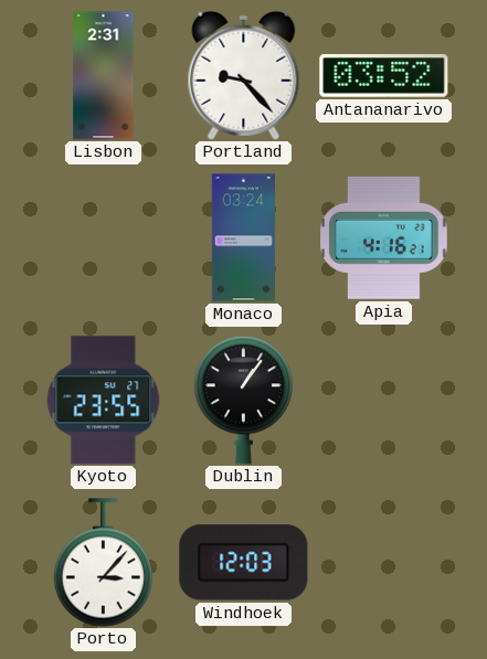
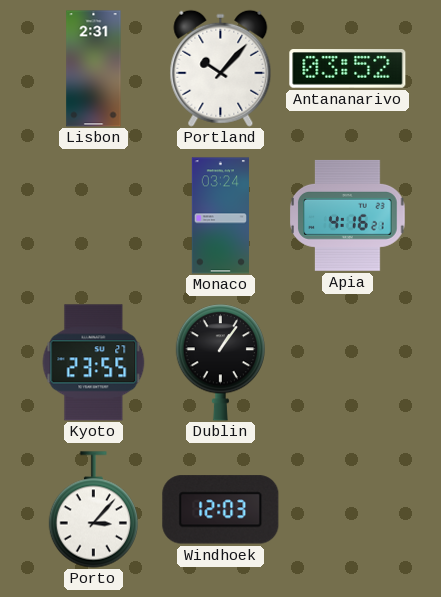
Portland: 9:23 -> 10:07 (221, 68)
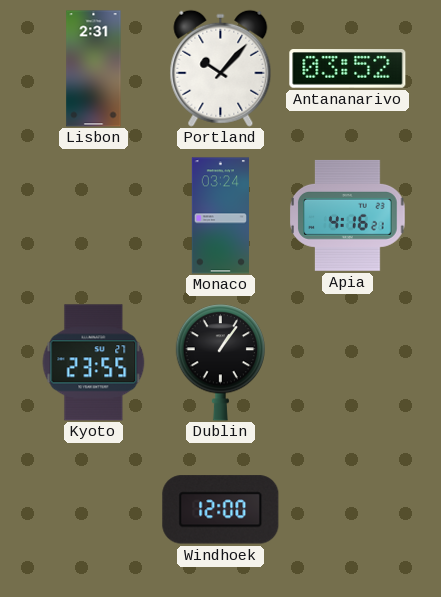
Porto: 3:07 -> none (93, 510)
Windhoek: 12:03 -> 12:00 (221, 510)
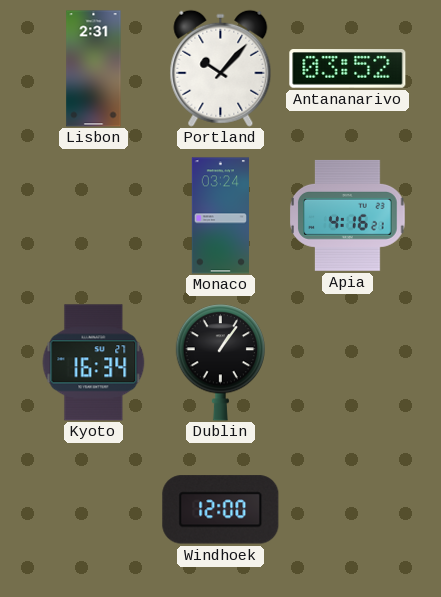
Kyoto: 23:55 -> 16:34 (94, 363)
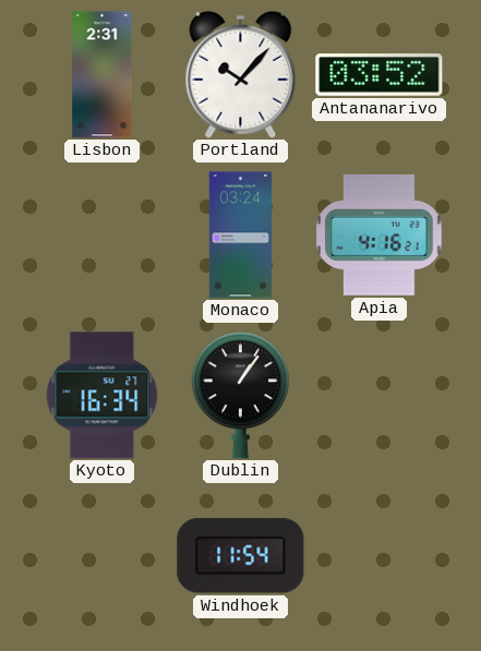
Windhoek: 12:00 -> 11:54 (241, 556)
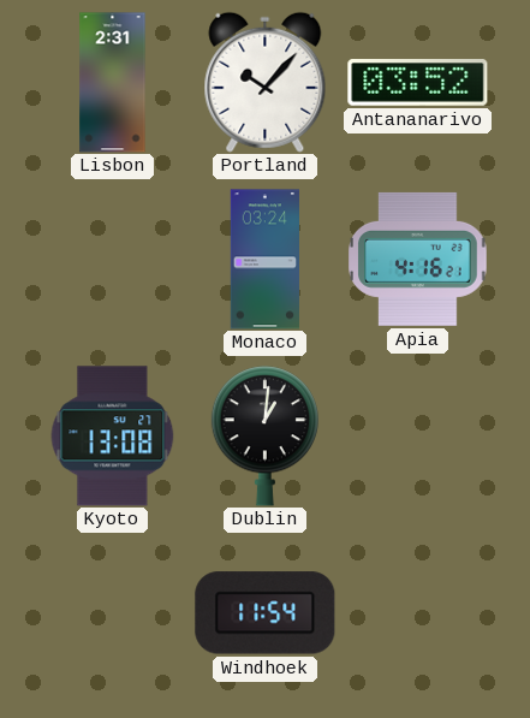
Kyoto: 16:34 -> 13:08 (113, 437)
Dublin: 1:06 -> 1:01 (264, 437)
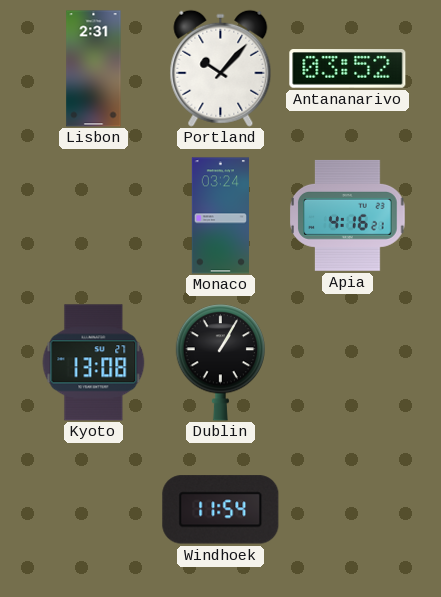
Dublin: 1:01 -> 1:05 (220, 363)
